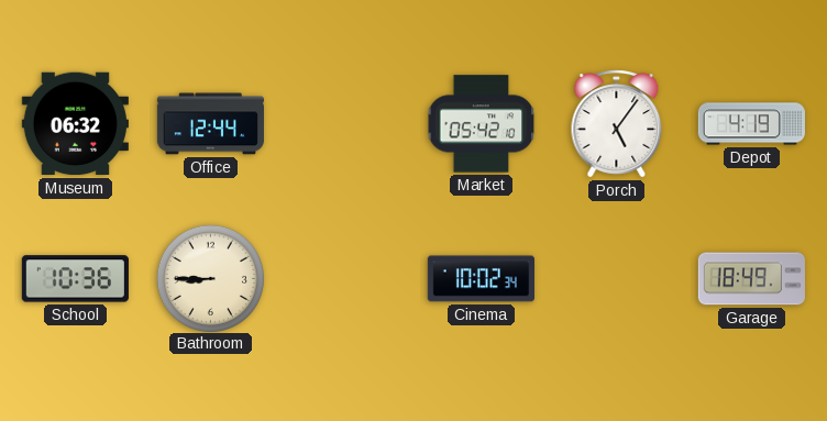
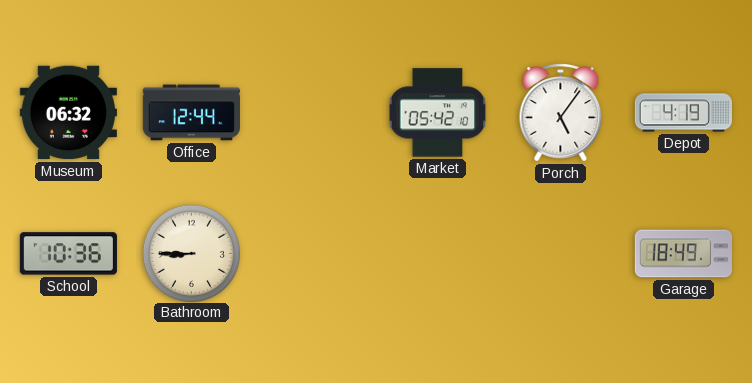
Cinema: 10:02 -> none (481, 279)
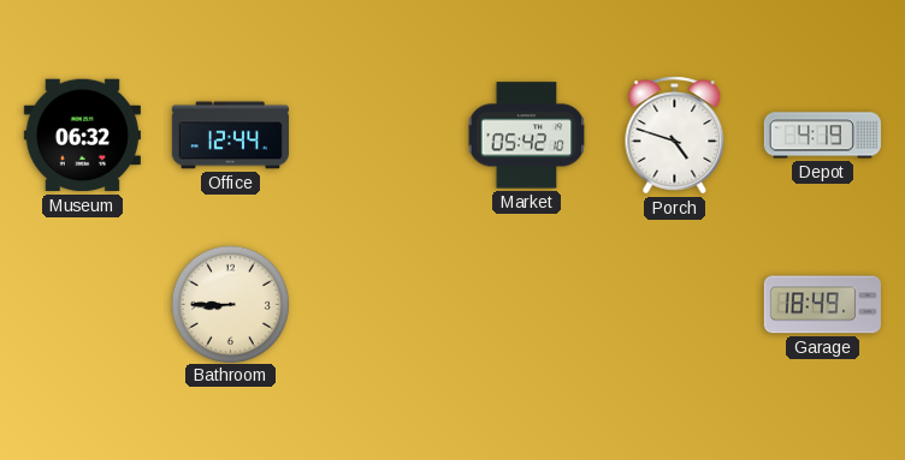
Porch: 5:06 -> 4:48 (675, 136)
School: 10:36 -> none (68, 254)
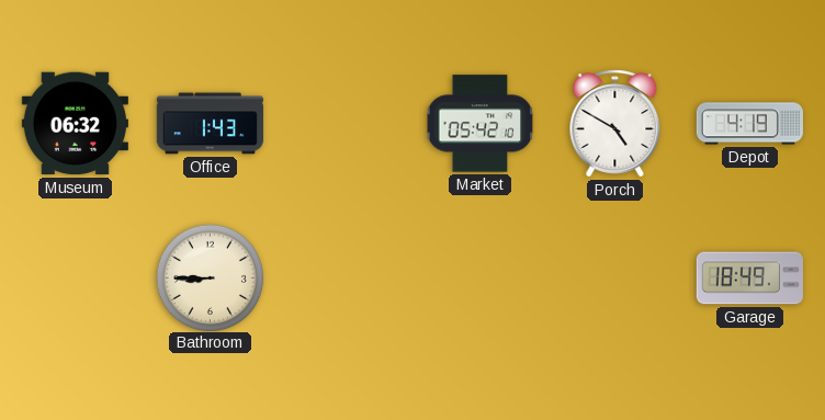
Office: 12:44 -> 1:43 (210, 124)
Porch: 4:48 -> 4:50 (615, 124)
